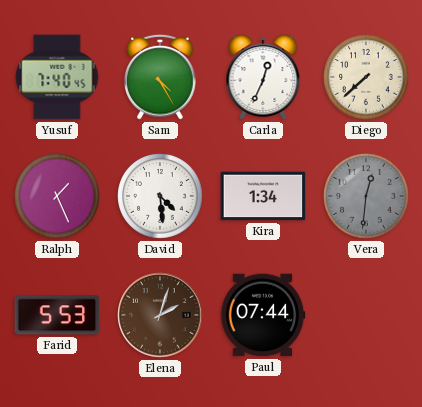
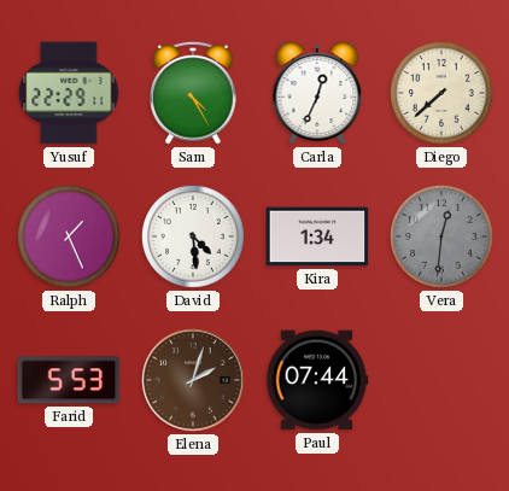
Yusuf: 7:40 -> 22:29 (69, 93)
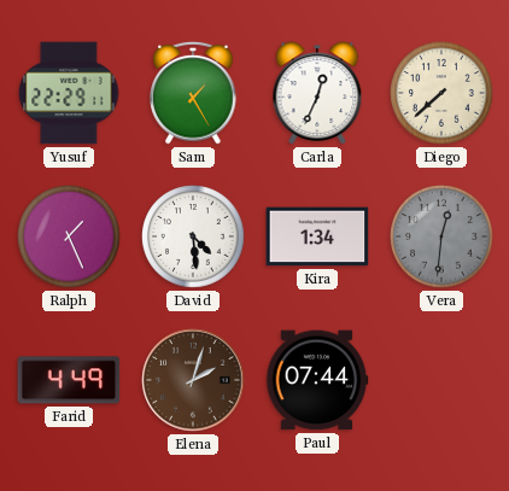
Sam: 4:25 -> 1:25 (193, 93)
Farid: 5:53 -> 4:49 (69, 380)
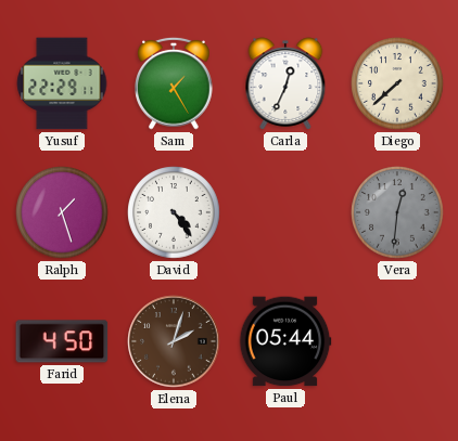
Ralph: 1:26 -> 1:27 (62, 212)
David: 4:29 -> 4:24 (174, 212)
Kira: 1:34 -> none (317, 236)
Farid: 4:49 -> 4:50 (62, 341)
Paul: 07:44 -> 05:44 (285, 341)
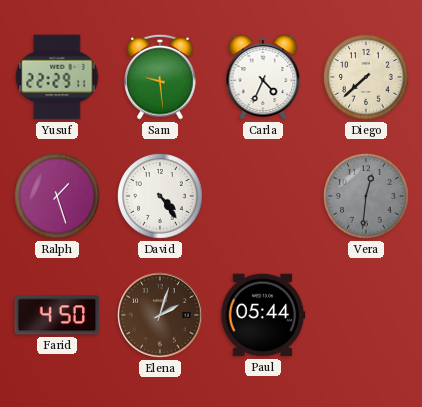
Sam: 1:25 -> 9:29 (160, 77)
Carla: 12:34 -> 4:34 (263, 77)
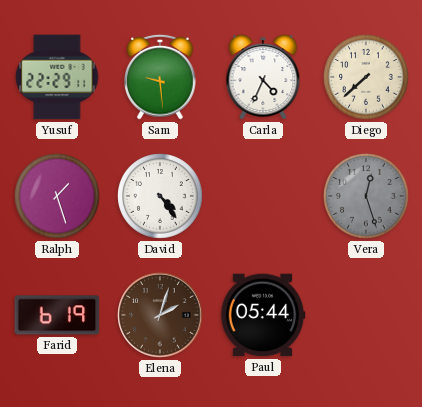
Vera: 12:31 -> 12:27 (366, 196)
Farid: 4:50 -> 6:19 (57, 315)
